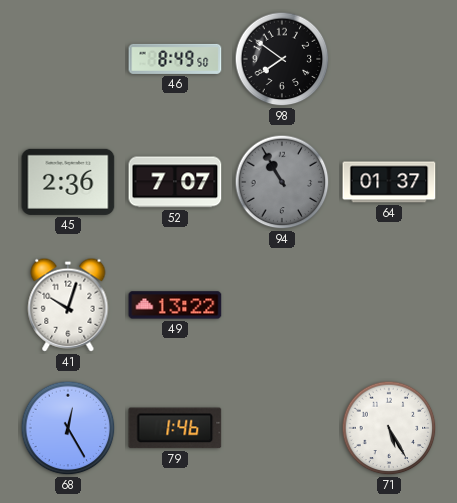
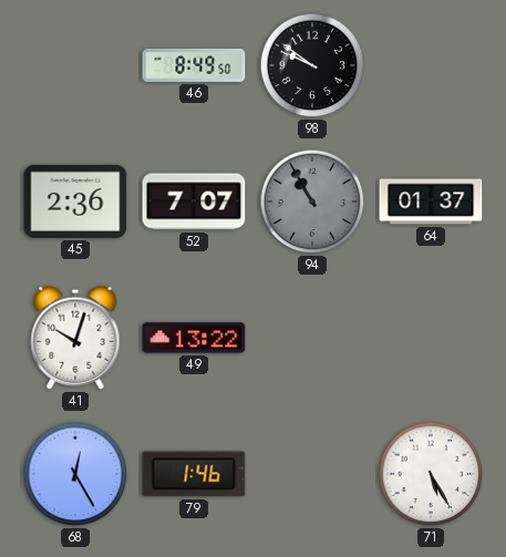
98: 7:51 -> 9:51 (312, 65)
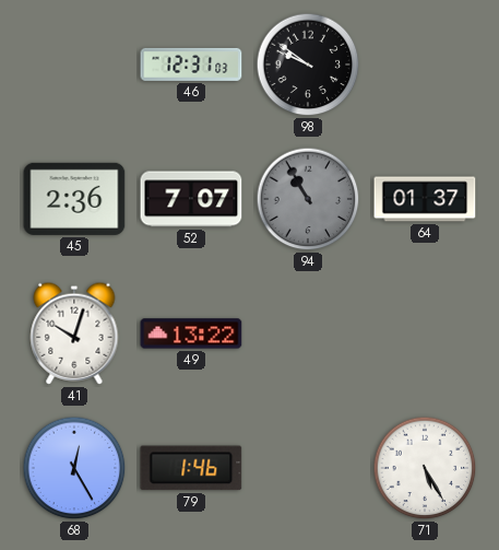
46: 8:49 -> 12:31 (191, 65)
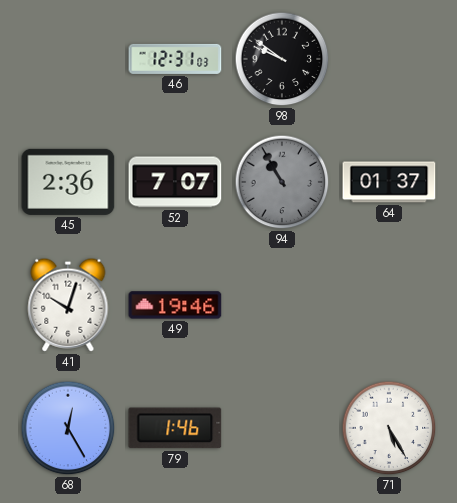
49: 13:22 -> 19:46 (175, 305)
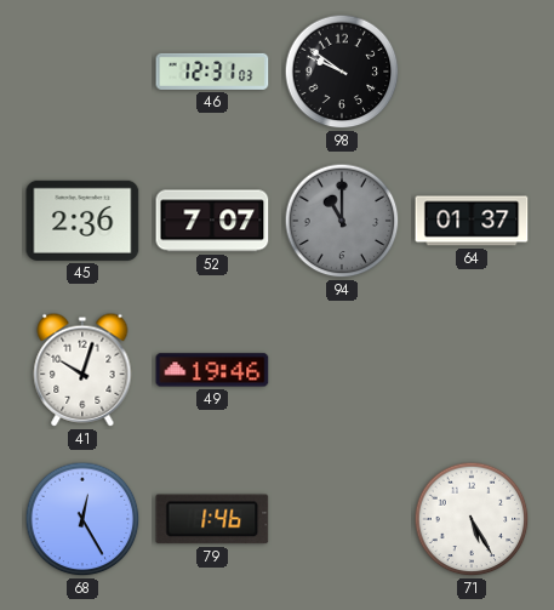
94: 10:55 -> 11:00 (342, 221)
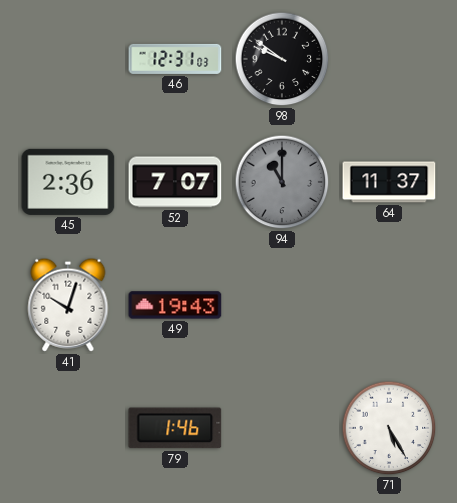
64: 01:37 -> 11:37 (389, 182)
49: 19:46 -> 19:43 (175, 305)
68: 12:25 -> none (82, 519)
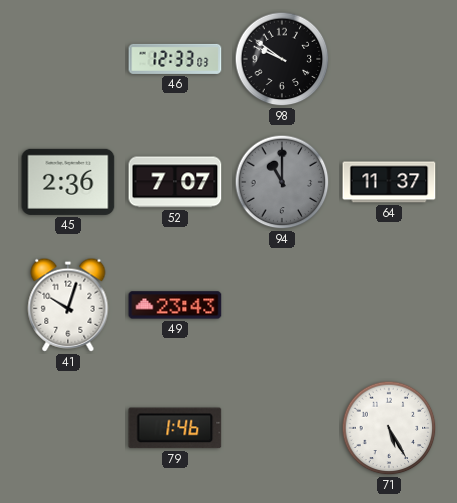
46: 12:31 -> 12:33 (175, 59)
49: 19:43 -> 23:43 (175, 305)
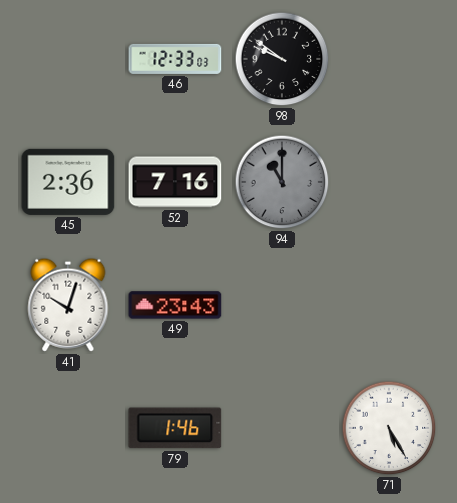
52: 7:07 -> 7:16 (175, 182)
64: 11:37 -> none (389, 182)
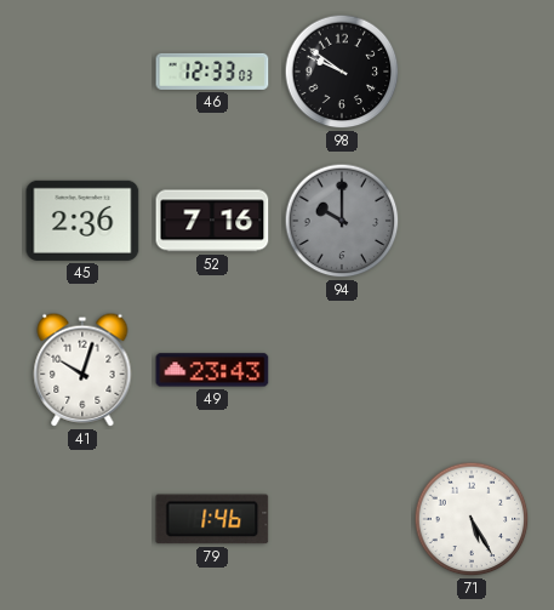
94: 11:00 -> 10:00 (342, 221)
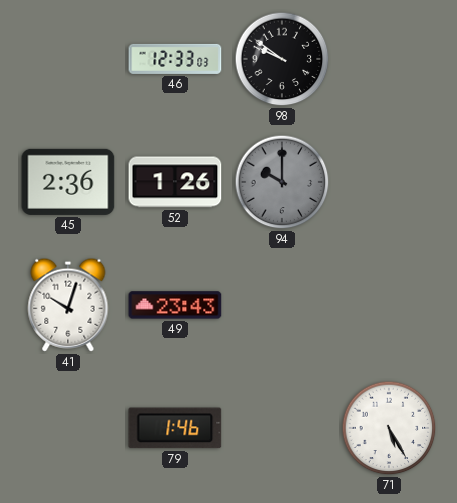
52: 7:16 -> 1:26 (175, 182)
